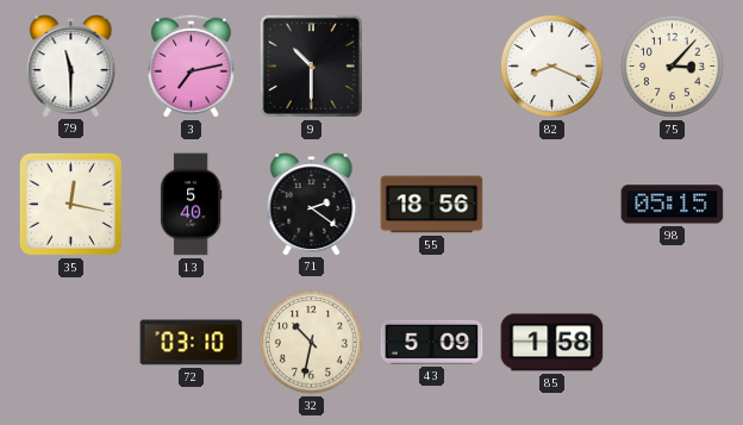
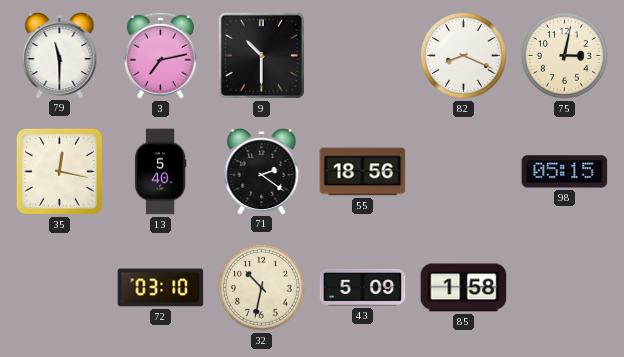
75: 3:07 -> 3:02 (565, 56)
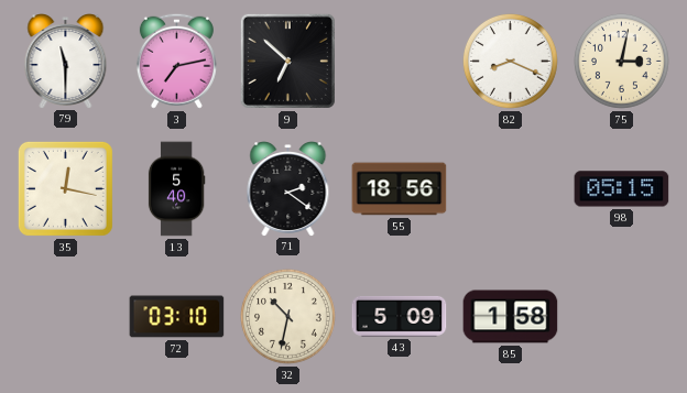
9: 10:30 -> 6:52 (287, 61)
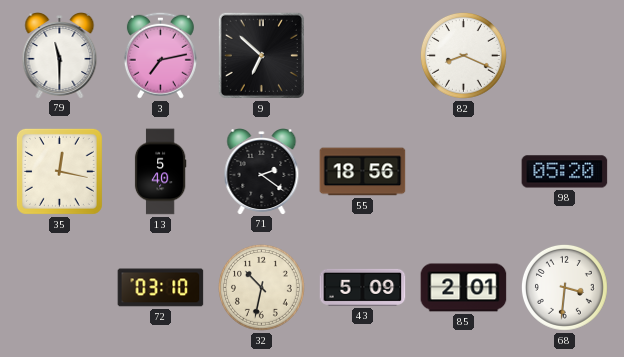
75: 3:02 -> none (622, 62)
98: 05:15 -> 05:20 (565, 172)
85: 1:58 -> 2:01 (464, 288)
68: none -> 3:31 (565, 288)
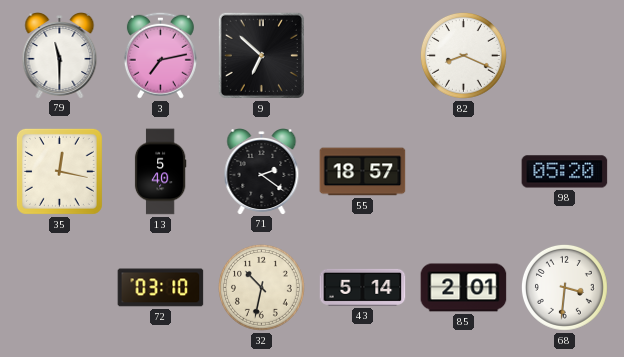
55: 18:56 -> 18:57 (363, 172)
43: 5:09 -> 5:14 (363, 287)
